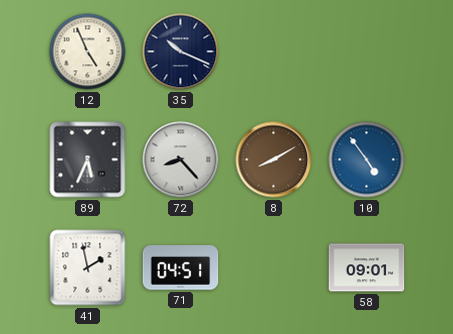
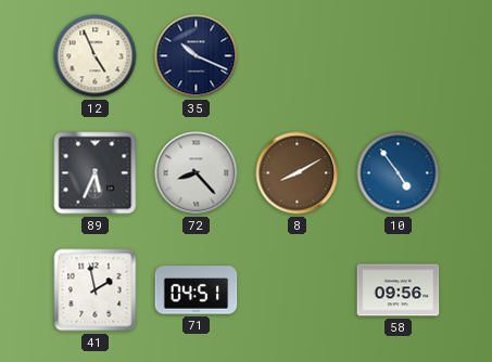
58: 09:01 -> 09:56 (399, 290)
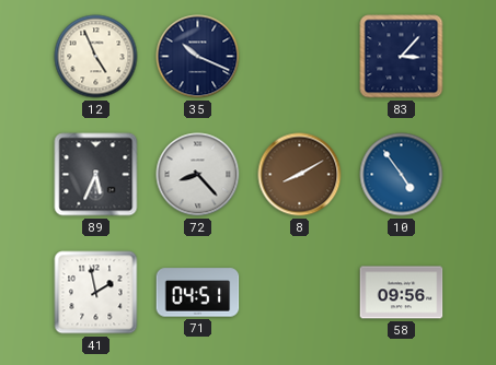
83: none -> 3:07 (402, 57)
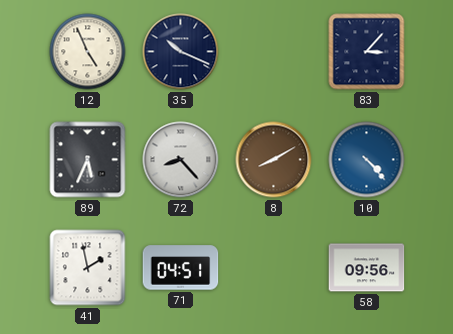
10: 4:54 -> 4:23 (367, 160)
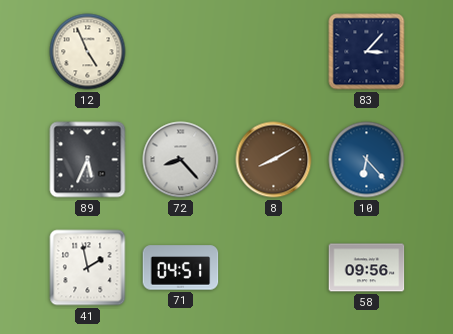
35: 10:19 -> none (181, 52)
10: 4:23 -> 6:23 (367, 160)
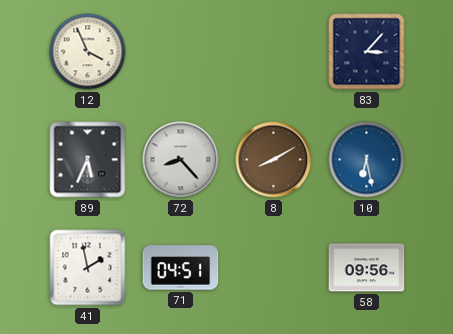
12: 4:56 -> 3:56 (88, 52)
10: 6:23 -> 6:28 (367, 160)
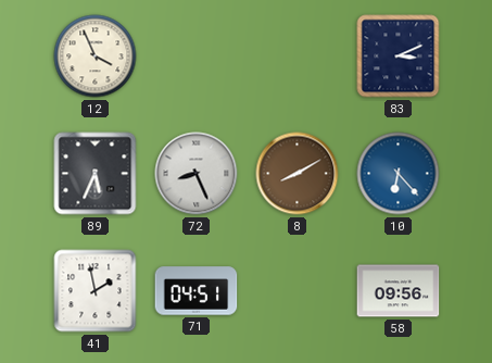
83: 3:07 -> 3:11 (399, 57)
72: 8:23 -> 8:26 (197, 174)
10: 6:28 -> 6:23 (399, 174)
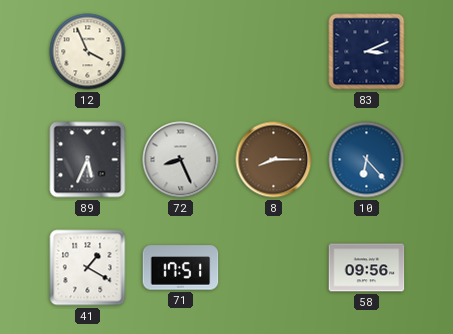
8: 8:10 -> 8:15 (274, 160)
41: 1:58 -> 1:20 (88, 268)
71: 04:51 -> 17:51 (181, 268)
